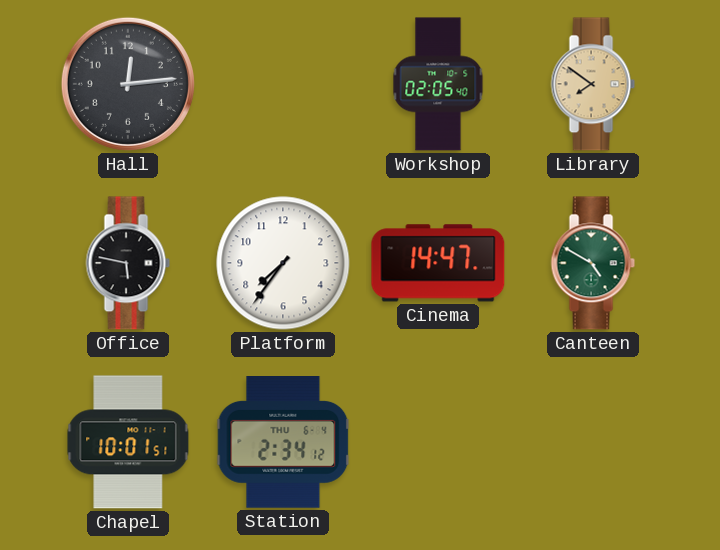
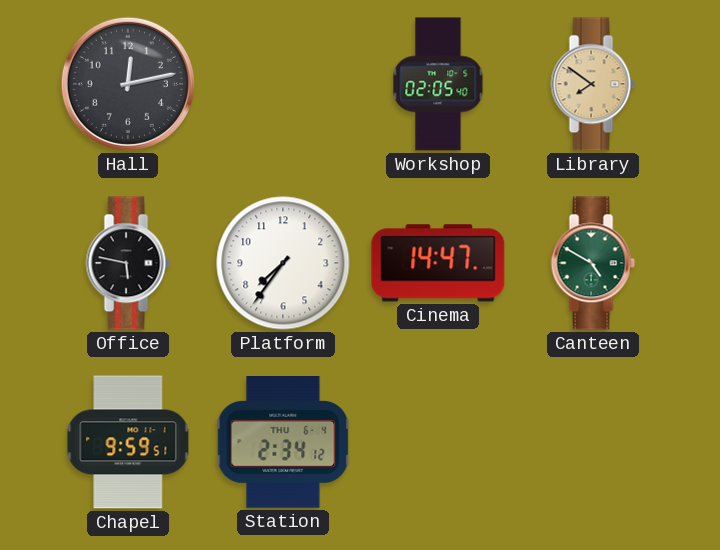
Hall: 12:14 -> 12:13 (128, 84)
Chapel: 10:01 -> 9:59 (128, 442)
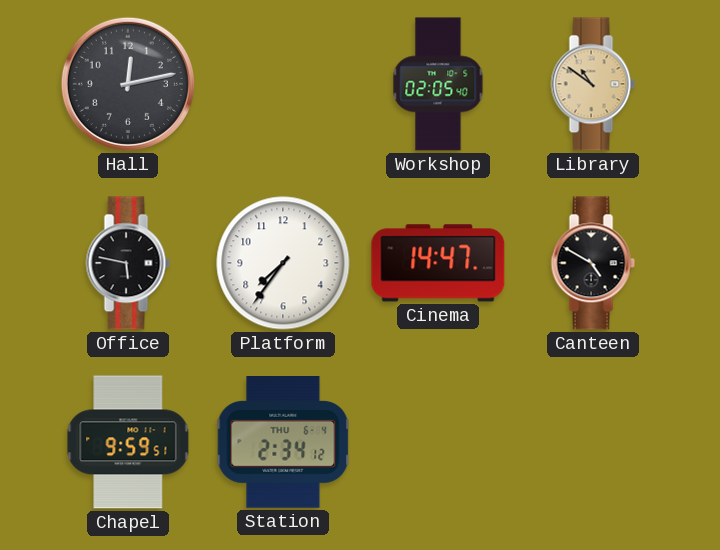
Library: 7:51 -> 10:51 (593, 84)
Canteen dial: green -> black (593, 263)
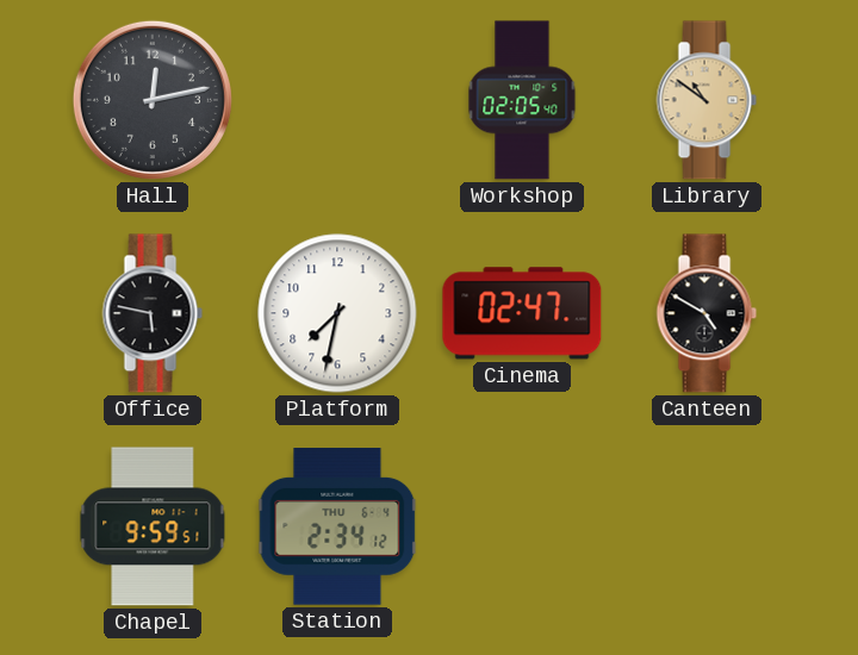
Platform: 7:36 -> 7:32 (337, 313)
Cinema: 14:47 -> 02:47 (522, 313)
